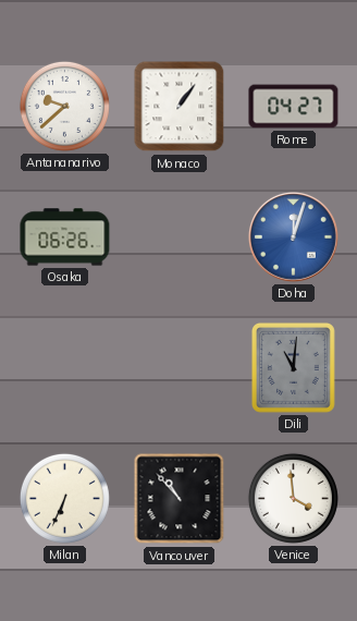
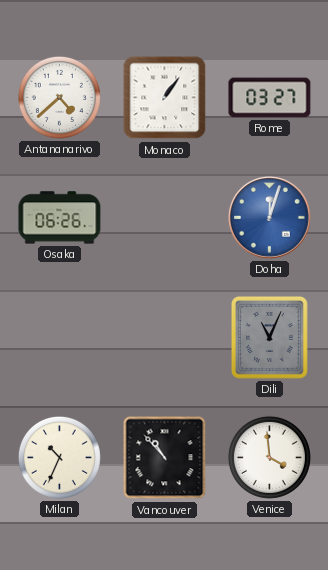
Antananarivo: 9:38 -> 4:38 (59, 97)
Rome: 04:27 -> 03:27 (270, 98)
Dili: 11:01 -> 11:04 (269, 337)
Milan: 6:34 -> 10:34 (59, 457)
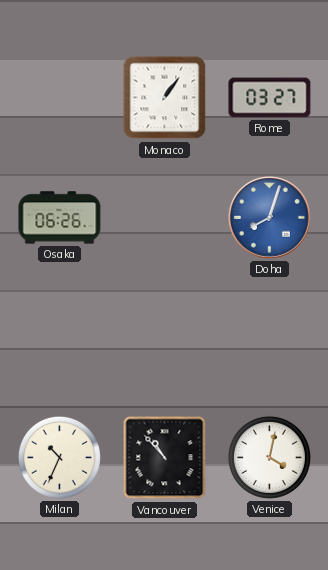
Antananarivo: 4:38 -> none (59, 97)
Doha: 12:03 -> 8:03 (270, 218)
Dili: 11:04 -> none (269, 337)
Venice: 3:59 -> 4:02 (269, 457)
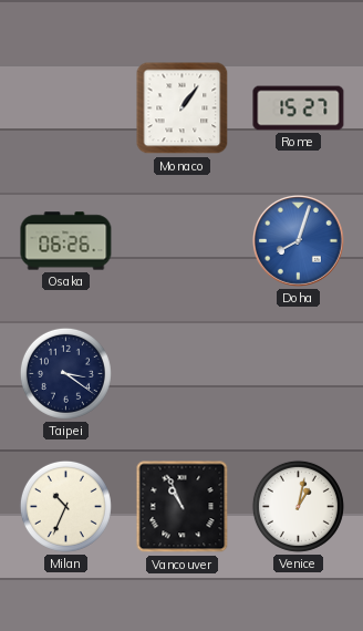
Rome: 03:27 -> 15:27 (299, 108)
Taipei: none -> 3:21 (65, 373)
Vancouver: 10:53 -> 10:56 (183, 507)
Venice: 4:02 -> 1:02 (298, 506)
